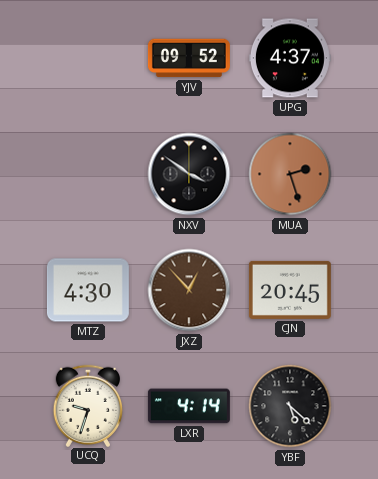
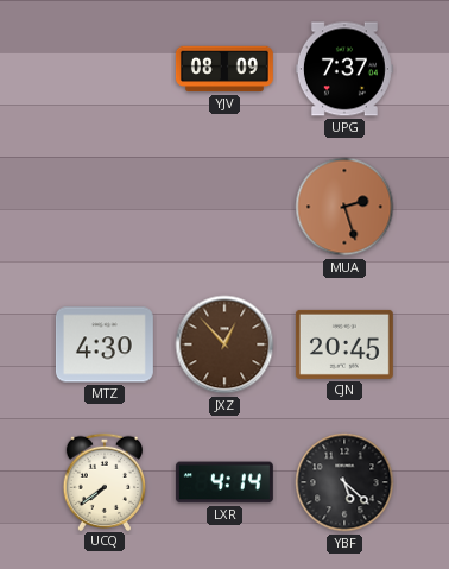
YJV: 09:52 -> 08:09 (224, 69)
UPG: 4:37 -> 7:37 (344, 69)
NXV: 3:51 -> none (189, 174)
UCQ: 9:33 -> 7:39 (103, 481)
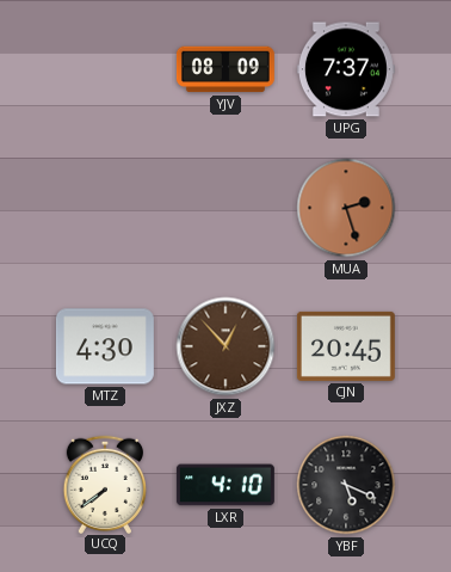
LXR: 4:14 -> 4:10 (225, 485)
YBF: 5:22 -> 5:19 (346, 485)
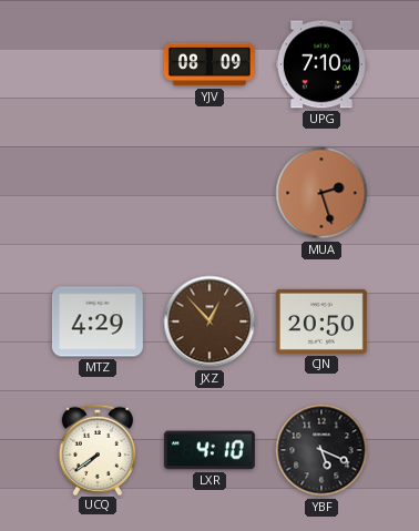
UPG: 7:37 -> 7:10 (321, 64)
MTZ: 4:30 -> 4:29 (98, 321)
CJN: 20:45 -> 20:50 (321, 321)
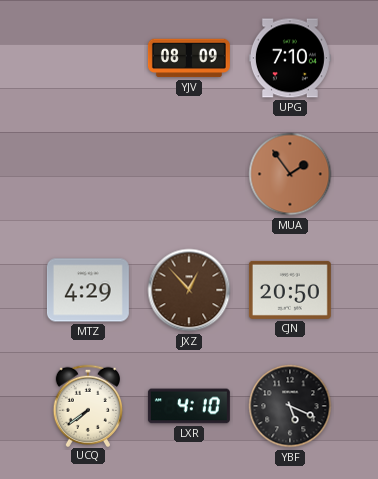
MUA: 2:27 -> 1:54 (290, 174)
